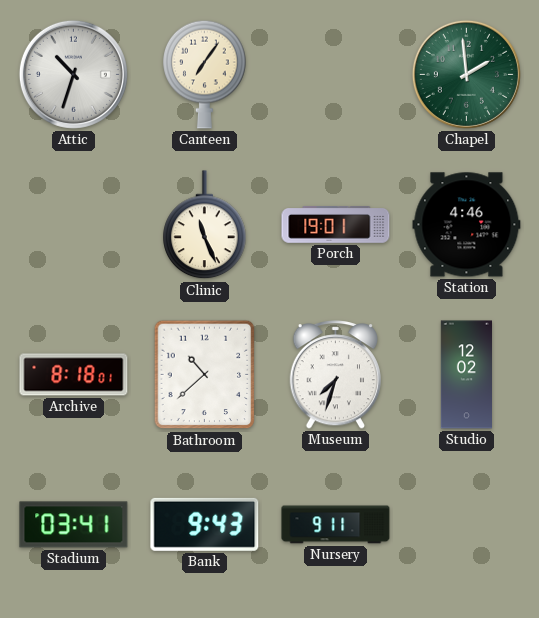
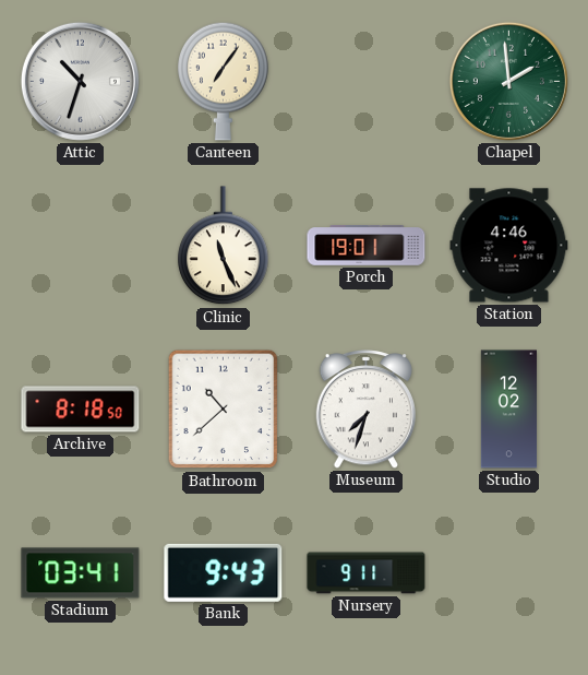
Archive: 8:18:01 -> 8:18:50 (81, 410)
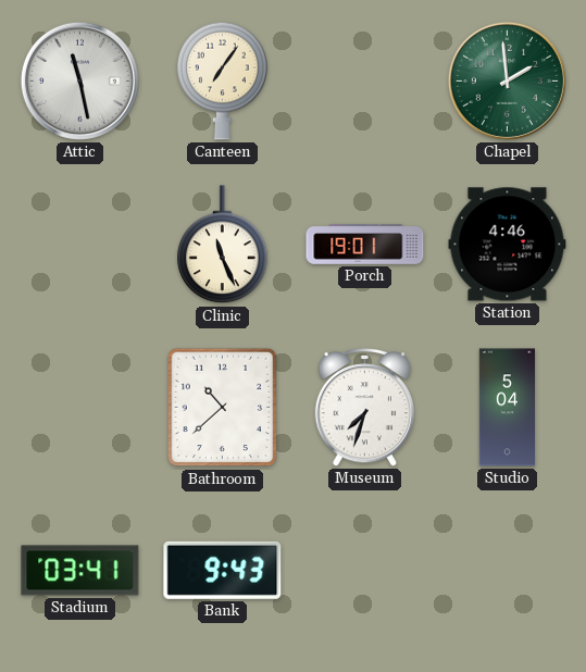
Attic: 10:33 -> 11:28 (79, 80)
Archive: 8:18 -> none (81, 410)
Studio: 12:02 -> 5:04 (507, 408)
Nursery: 9:11 -> none (367, 573)
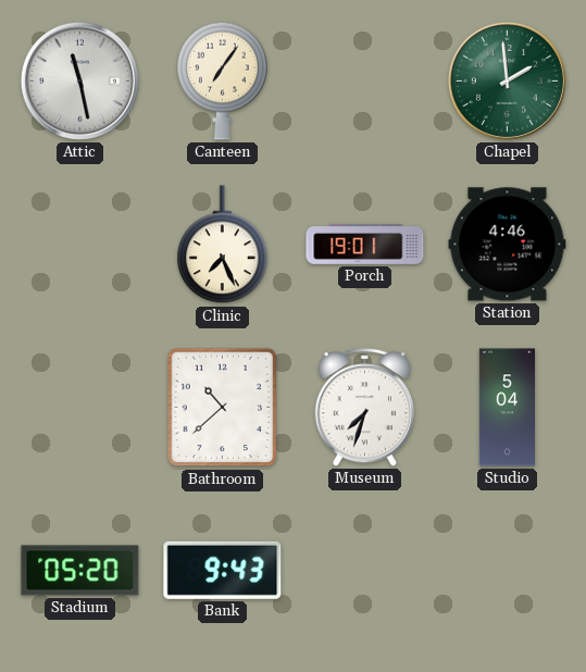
Clinic: 11:26 -> 7:26 (223, 245)
Stadium: 03:41 -> 05:20 (80, 571)
